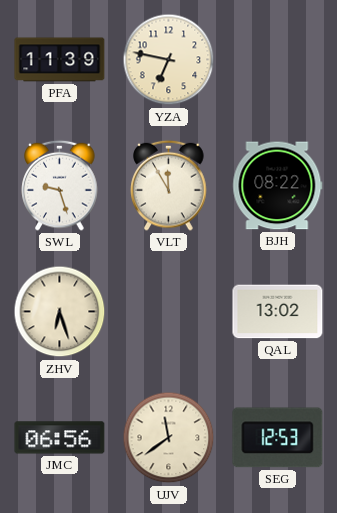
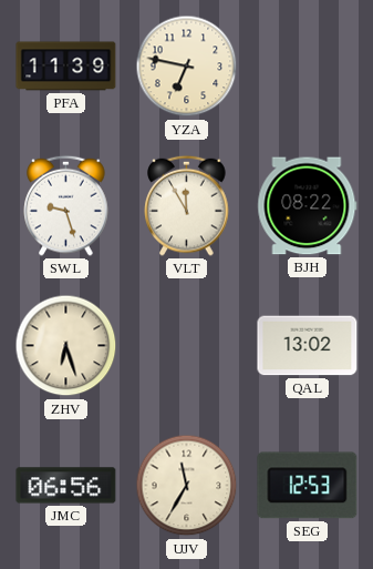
UJV: 11:39 -> 11:35 (187, 486)
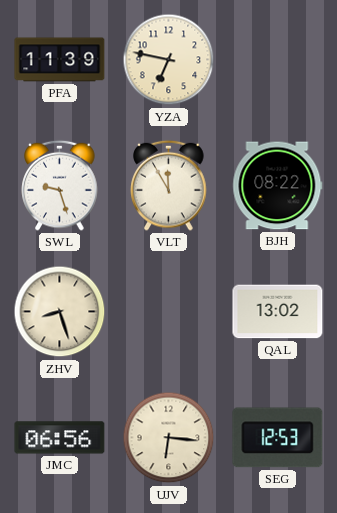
ZHV: 6:27 -> 8:27 (60, 312)
UJV: 11:35 -> 6:16 (169, 438)
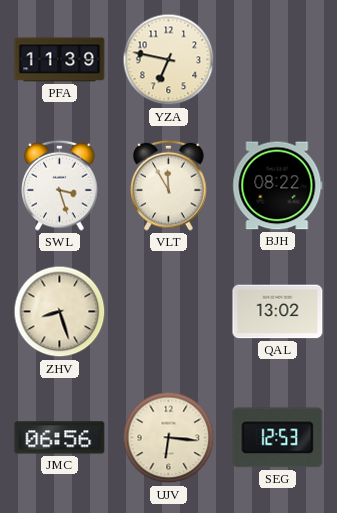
SWL: 9:27 -> 3:27 (60, 185)
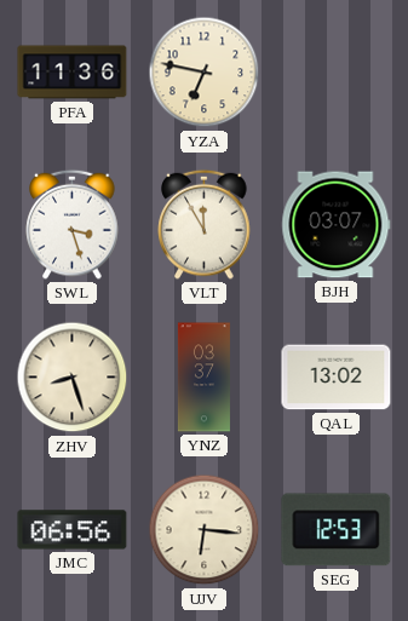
PFA: 11:39 -> 11:36 (73, 73)
BJH: 08:22 -> 03:07 (337, 225)
YNZ: none -> 03:37 (203, 378)
